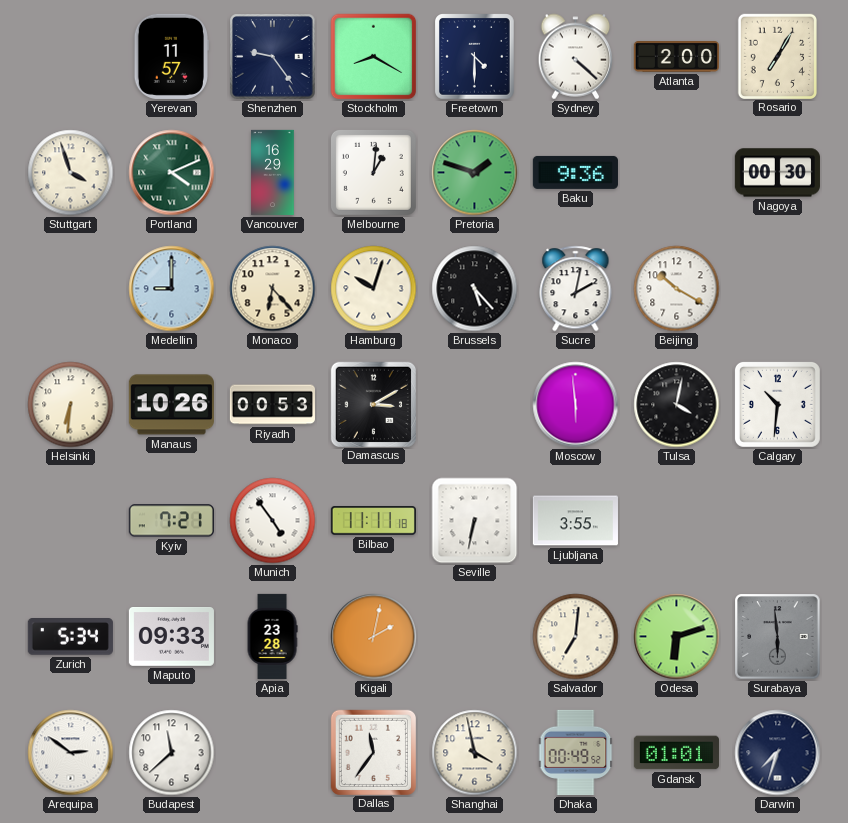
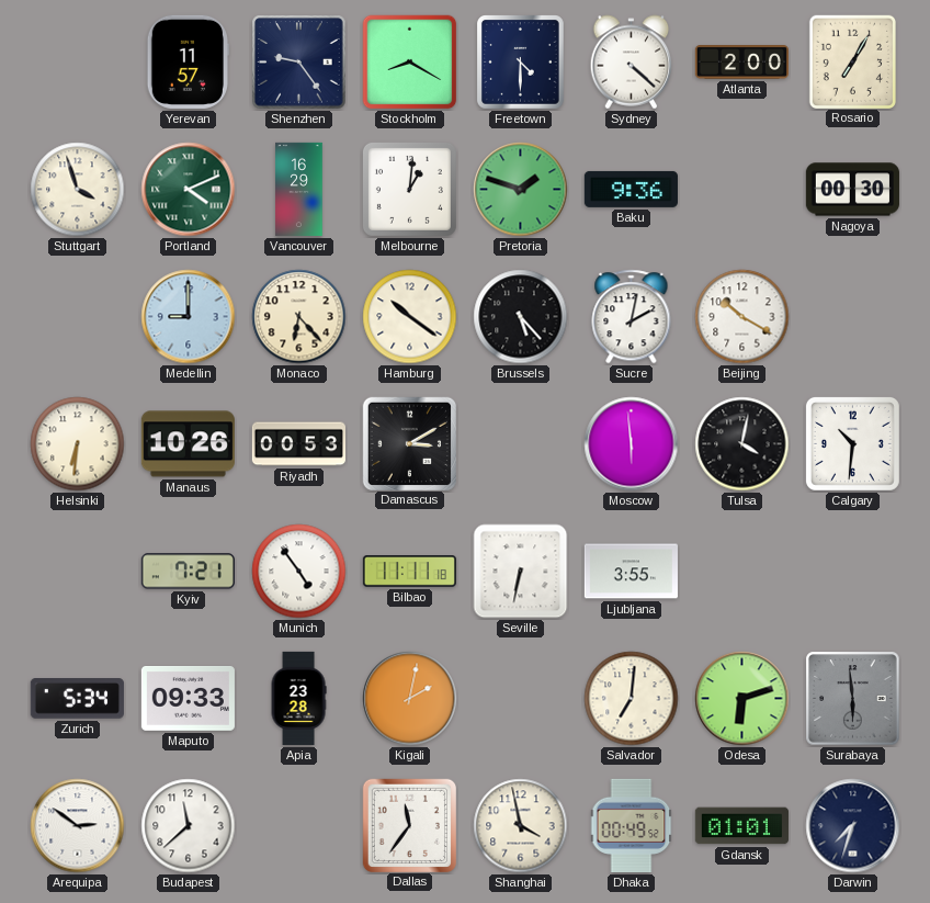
Hamburg: 10:03 -> 10:21 (410, 317)
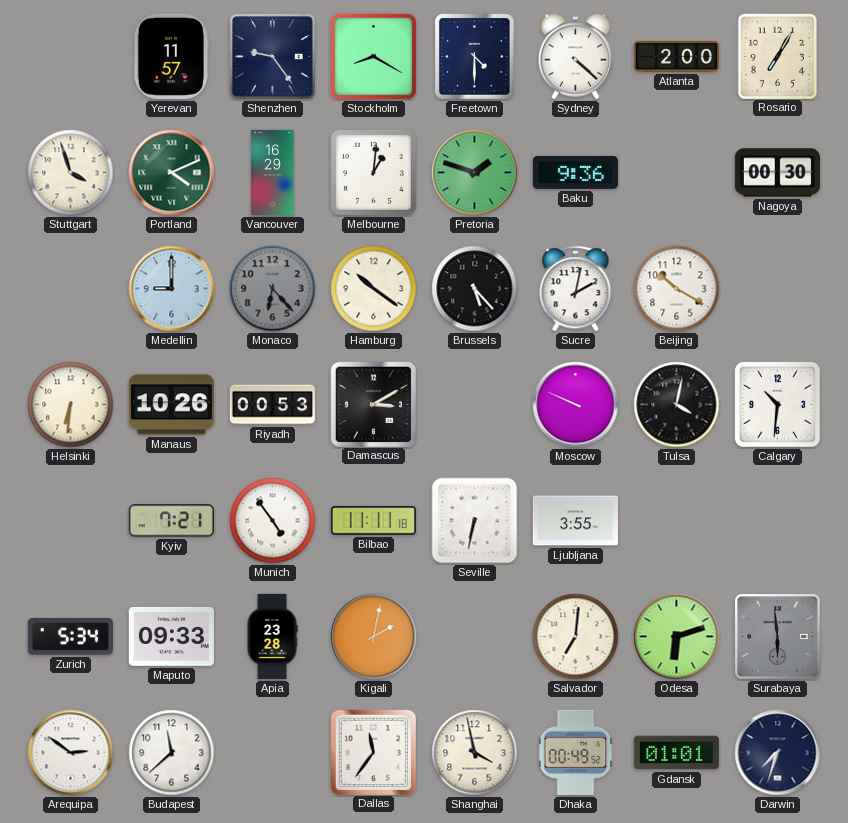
Monaco dial: cream -> grey (273, 289)
Moscow: 5:59 -> 9:49 (576, 405)
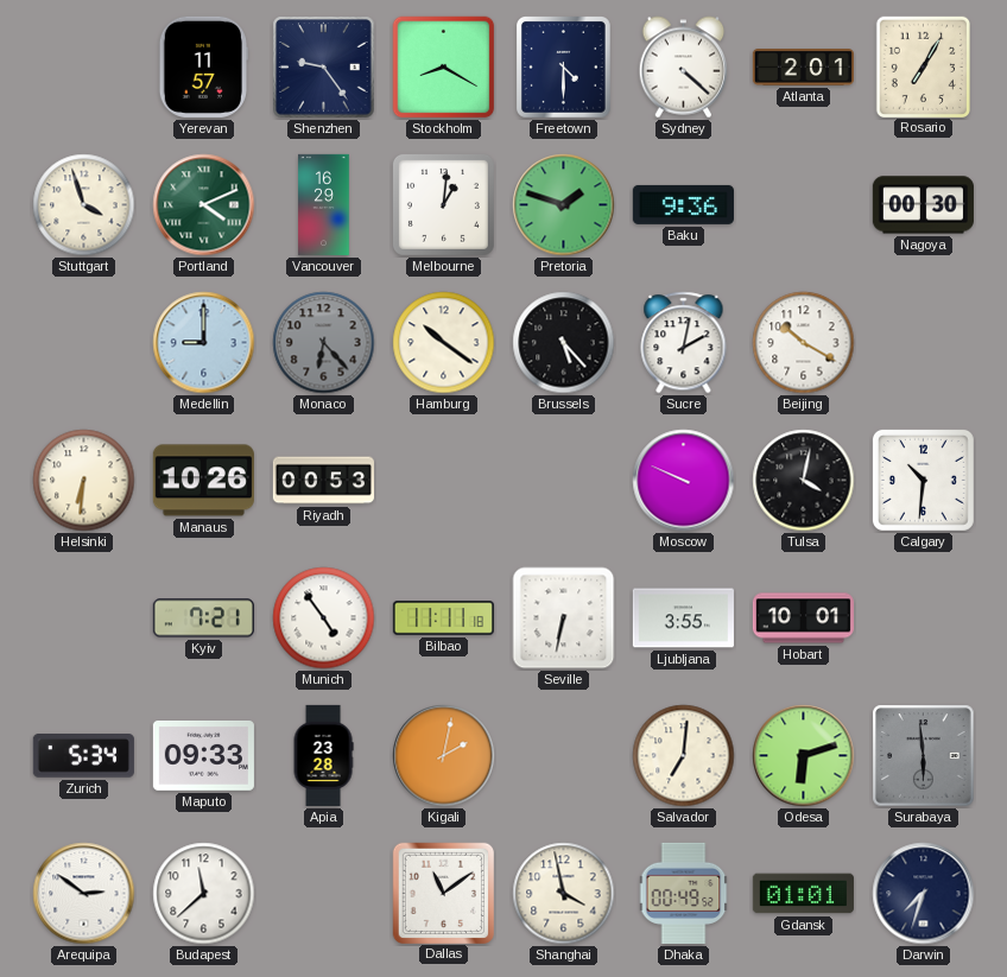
Atlanta: 2:00 -> 2:01 (803, 68)
Damascus: 3:10 -> none (373, 404)
Hobart: none -> 10:01 (803, 618)
Dallas: 11:36 -> 11:09 (443, 893)
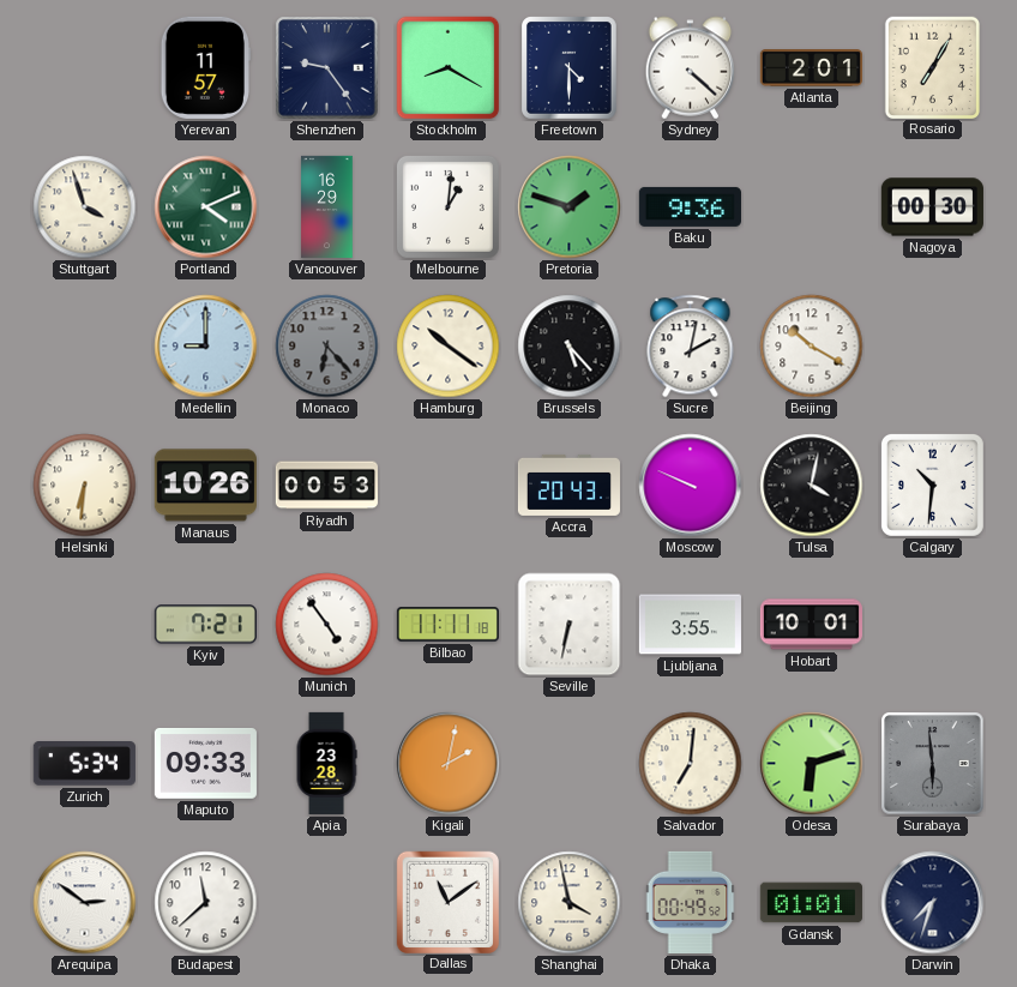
Accra: none -> 20:43 (568, 485)
